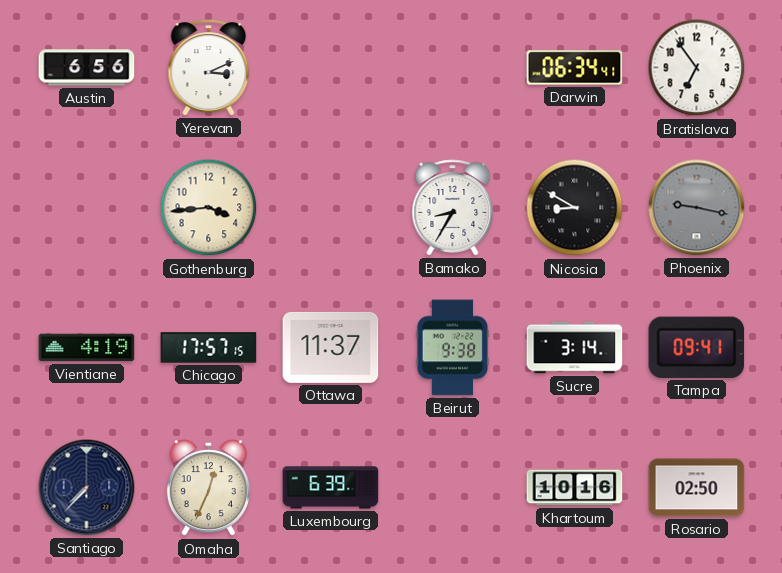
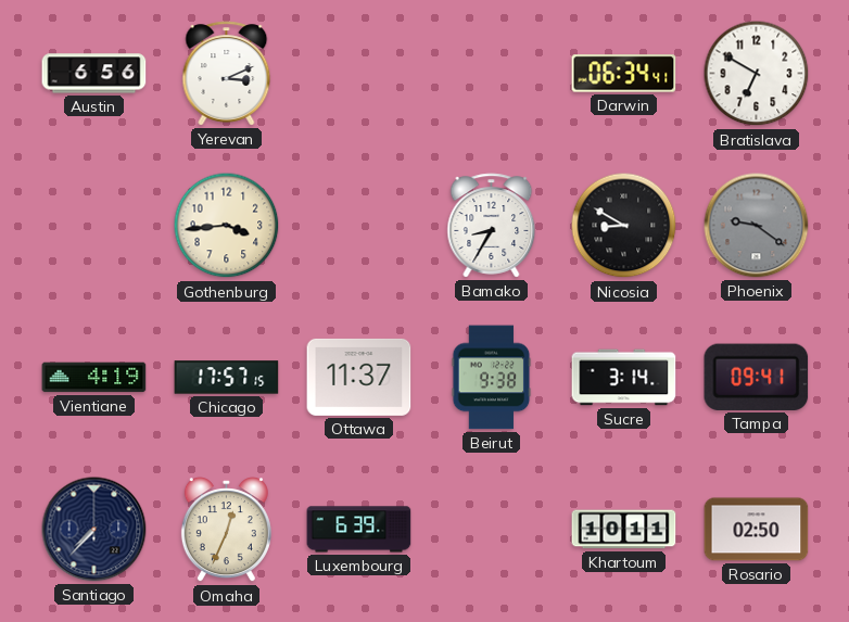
Bratislava: 6:54 -> 6:50 (757, 74)
Phoenix: 9:17 -> 9:21 (757, 226)
Khartoum: 10:16 -> 10:11 (624, 530)
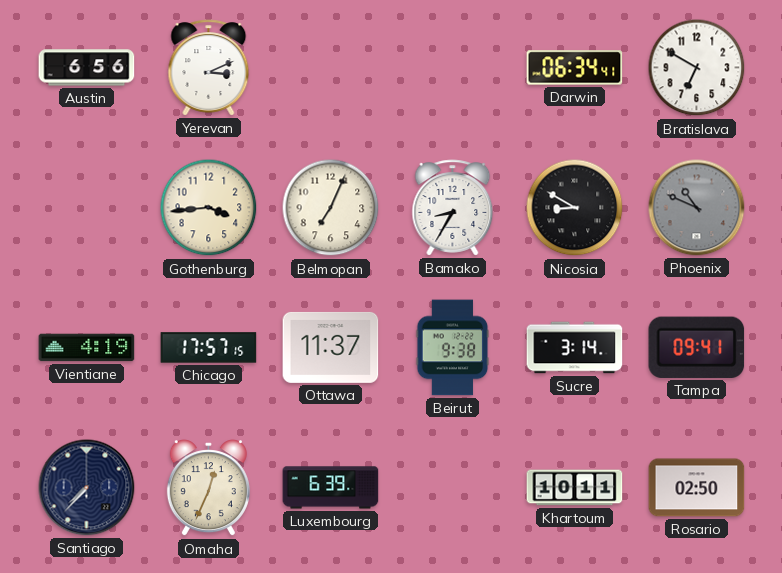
Belmopan: none -> 7:04 (331, 208)
Phoenix: 9:21 -> 10:49 (697, 208)
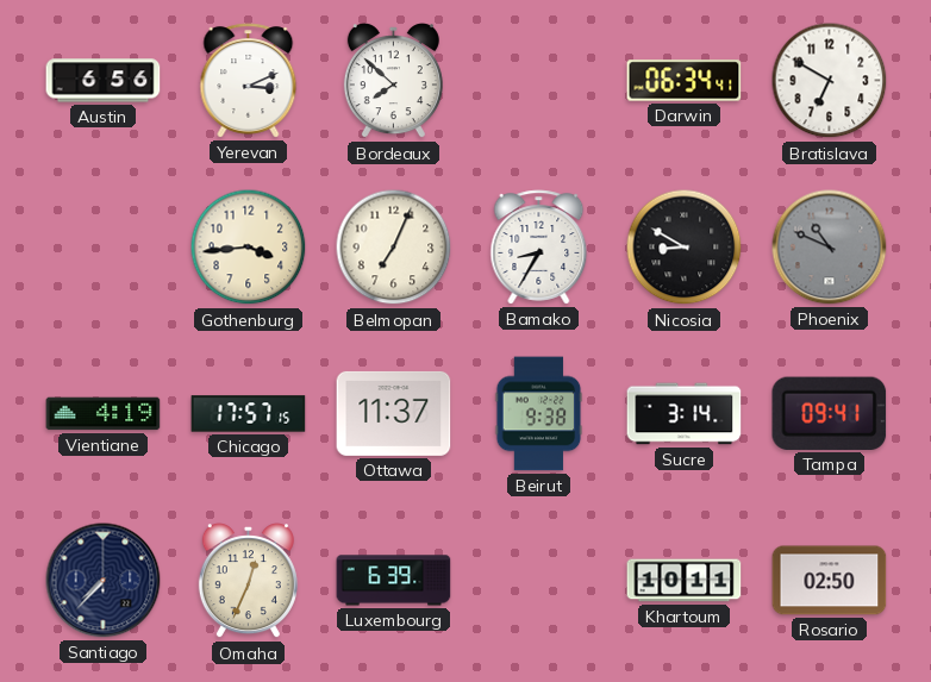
Bordeaux: none -> 7:52 (393, 81)
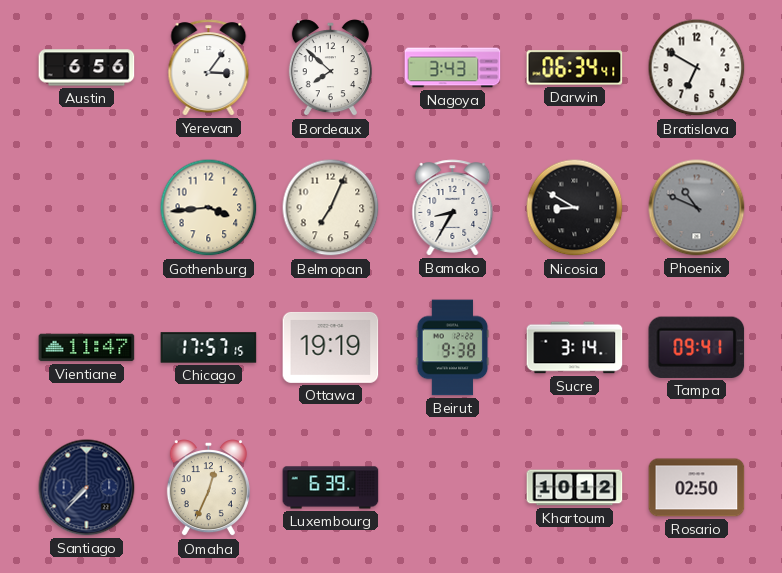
Yerevan: 3:11 -> 3:06 (209, 68)
Nagoya: none -> 3:43 (453, 68)
Vientiane: 4:19 -> 11:47 (87, 348)
Ottawa: 11:37 -> 19:19 (331, 347)
Khartoum: 10:11 -> 10:12 (575, 488)
